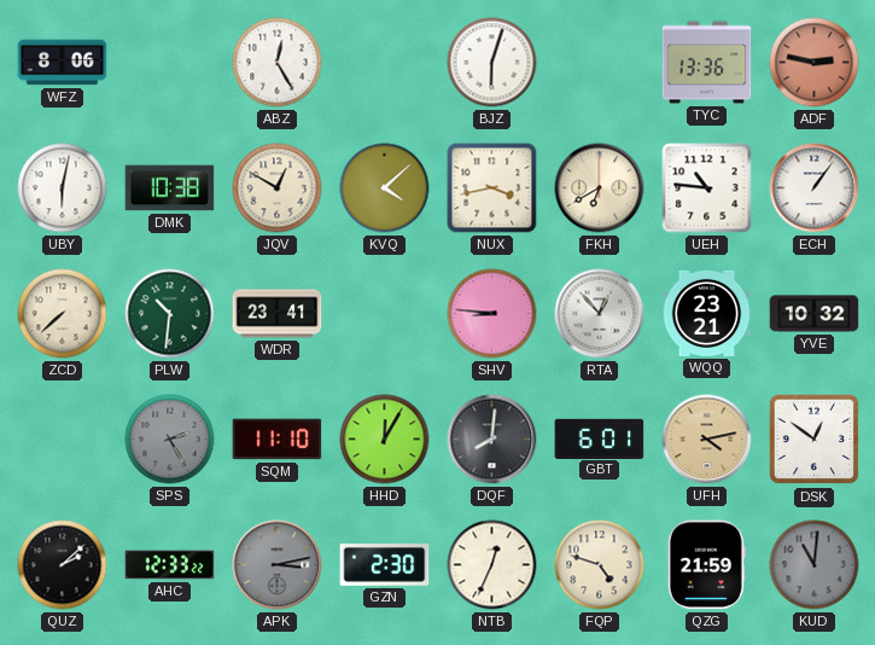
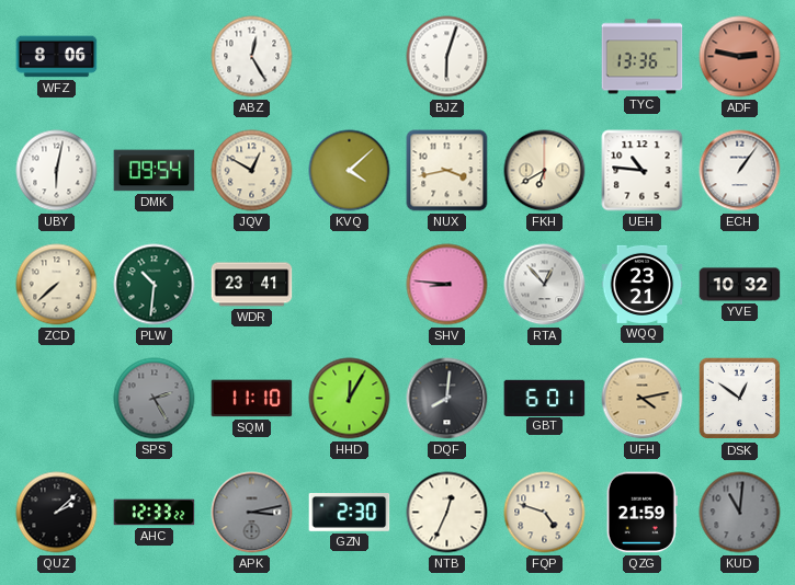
DMK: 10:38 -> 09:54 (155, 171)
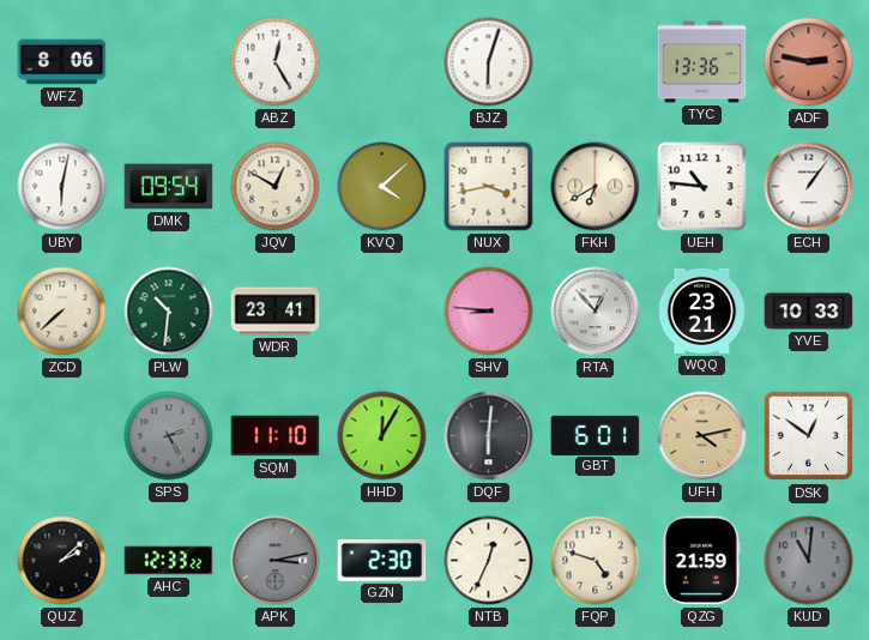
YVE: 10:32 -> 10:33 (809, 312)
DQF: 8:01 -> 6:01 (489, 436)
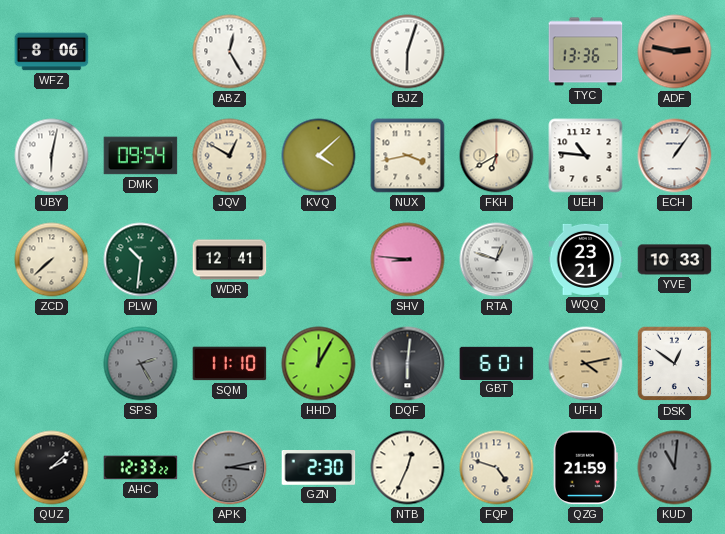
WDR: 23:41 -> 12:41 (230, 260)
RTA: 12:53 -> 12:48 (497, 260)
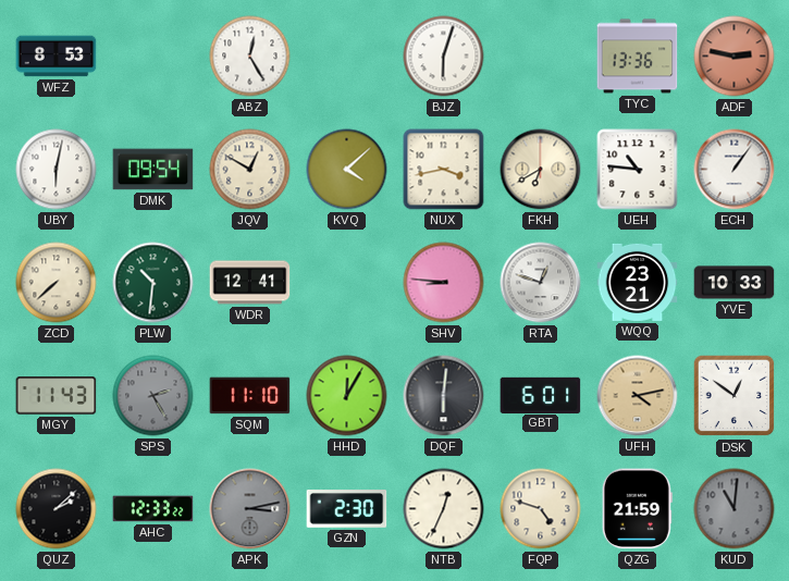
WFZ: 8:06 -> 8:53 (57, 57)
MGY: none -> 11:43 (57, 396)
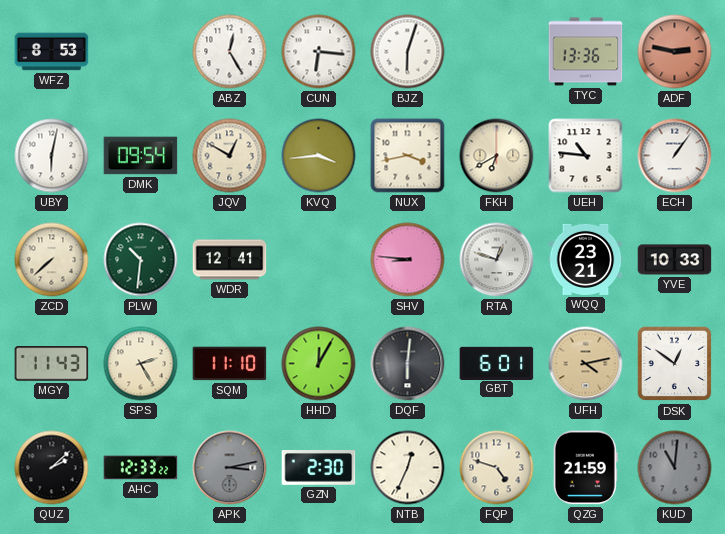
CUN: none -> 6:16 (319, 52)
KVQ: 4:08 -> 3:44 (319, 156)
SPS dial: grey -> cream (141, 364)
